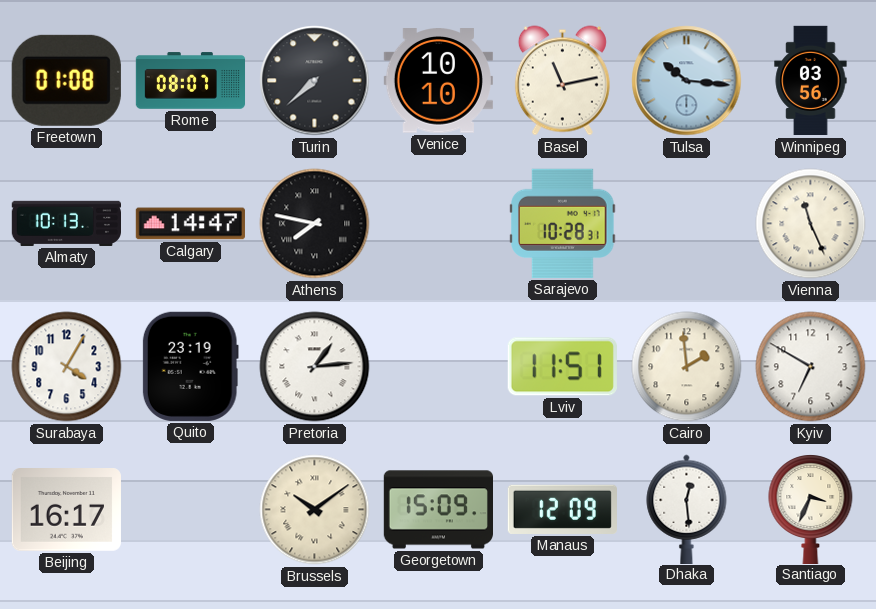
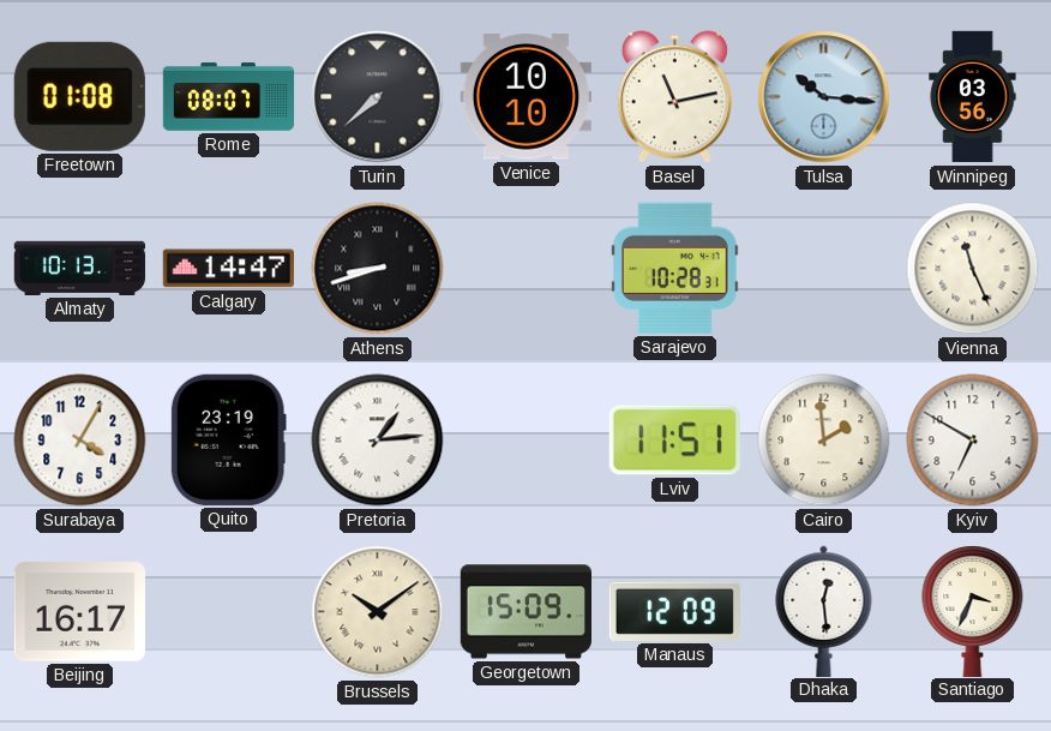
Athens: 7:47 -> 8:42 (378, 269)
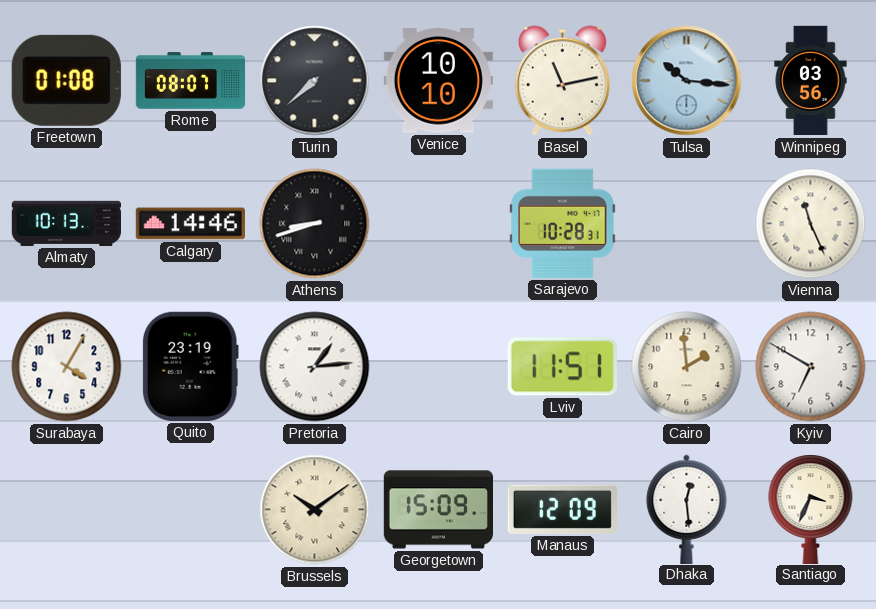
Calgary: 14:47 -> 14:46 (190, 224)
Beijing: 16:17 -> none (79, 612)
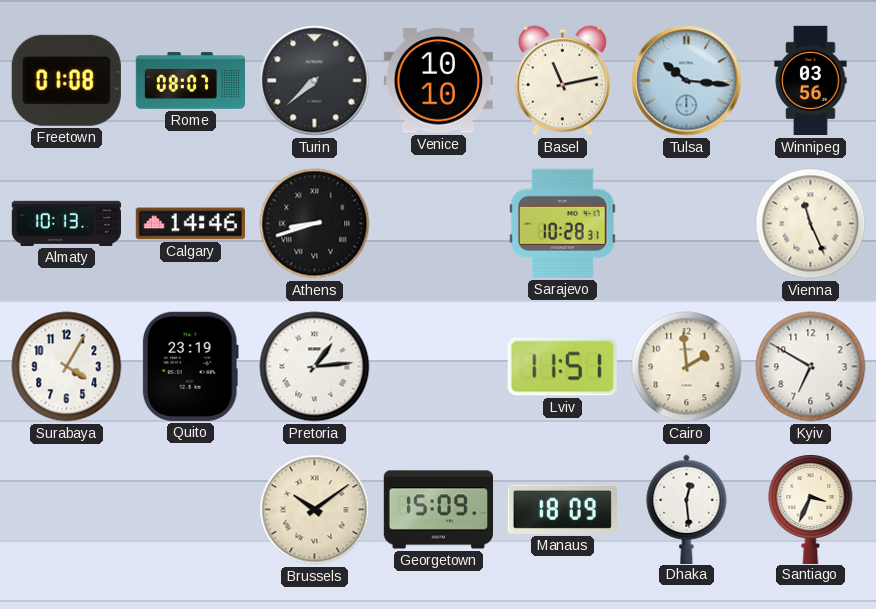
Manaus: 12:09 -> 18:09 (562, 509)
